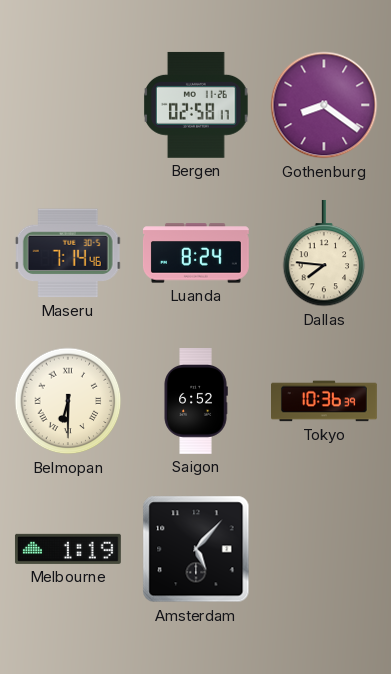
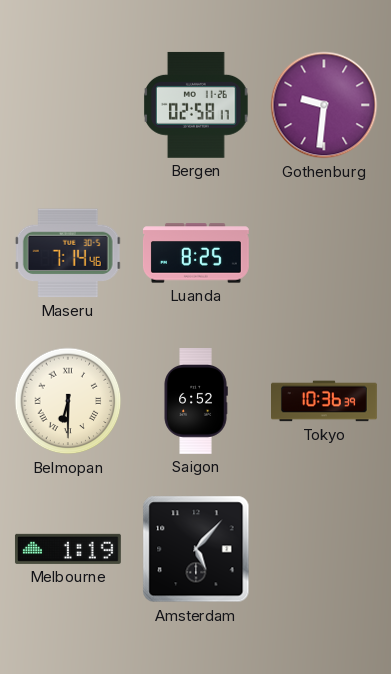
Gothenburg: 8:21 -> 9:31 (324, 105)
Luanda: 8:24 -> 8:25 (196, 253)
Dallas: 7:46 -> none (324, 253)
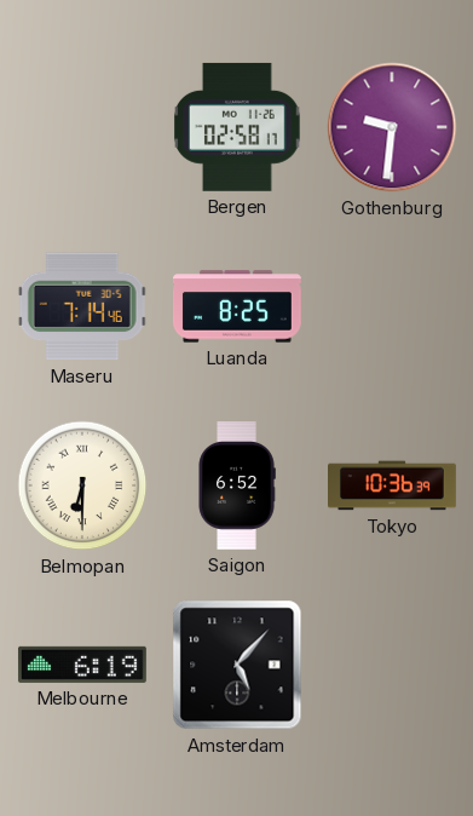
Melbourne: 1:19 -> 6:19 (82, 665)
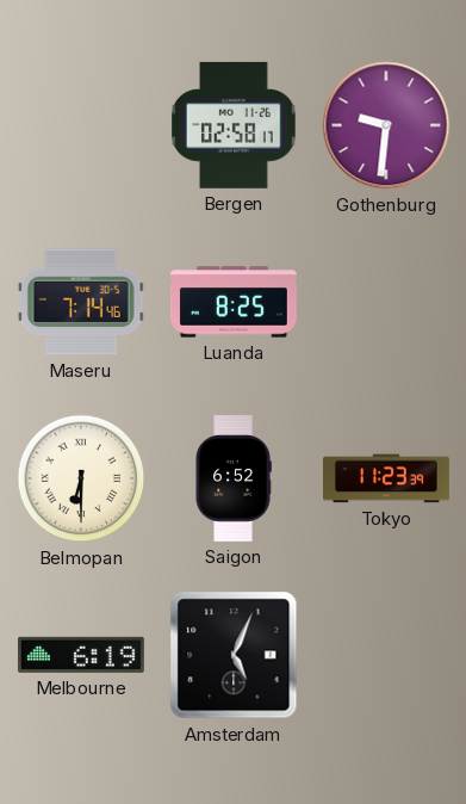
Tokyo: 10:36 -> 11:23 (387, 478)
Amsterdam: 5:07 -> 5:04 (234, 655)
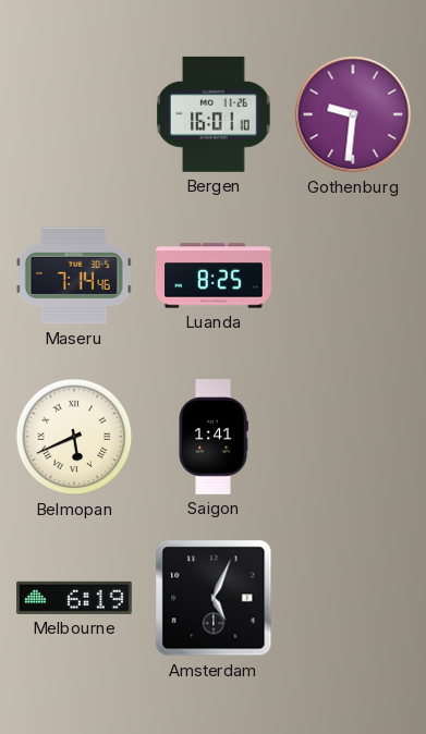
Bergen: 02:58 -> 16:01 (215, 114)
Belmopan: 6:30 -> 5:41 (74, 437)
Saigon: 6:52 -> 1:41 (214, 438)
Tokyo: 11:23 -> none (387, 478)
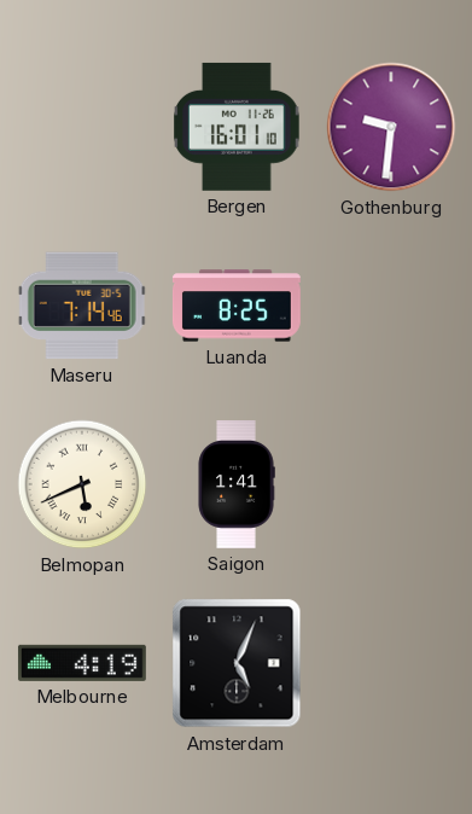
Melbourne: 6:19 -> 4:19 (82, 663)
